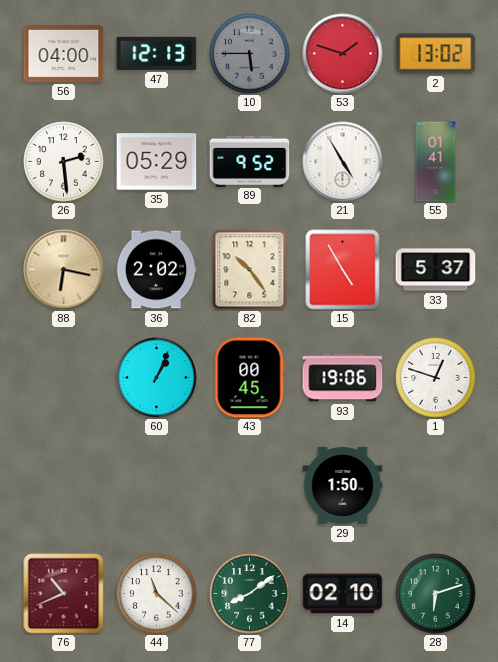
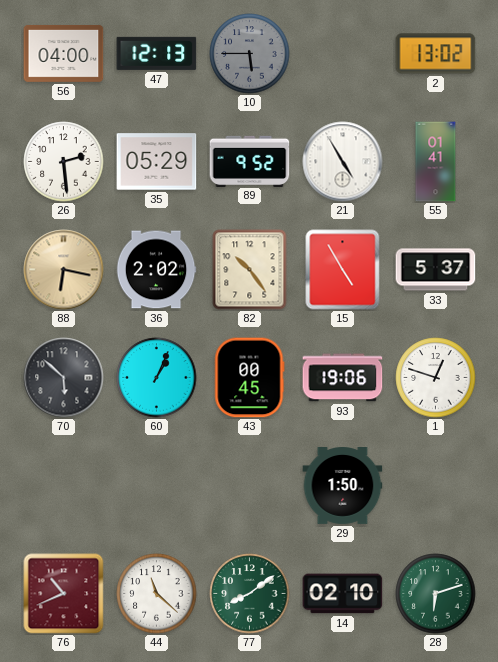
53: 1:48 -> none (343, 54)
70: none -> 5:52 (64, 378)
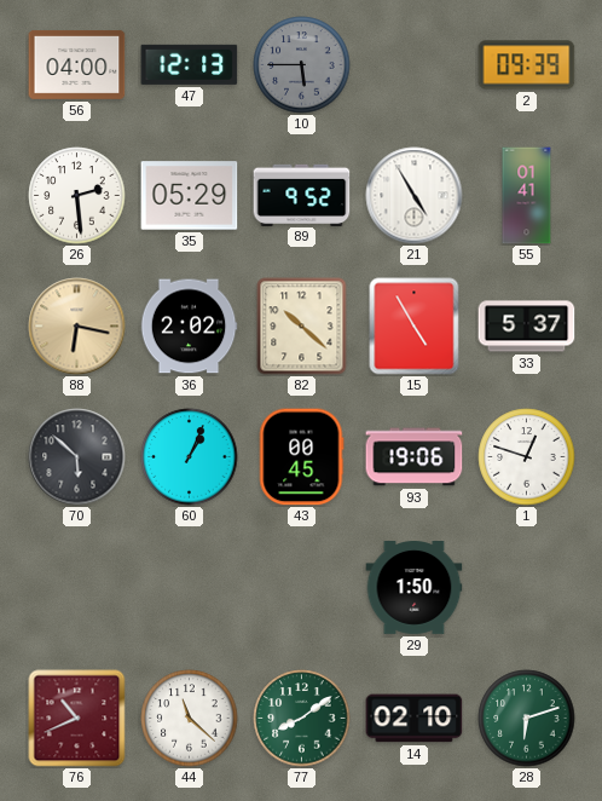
2: 13:02 -> 09:39 (527, 65)
82: 10:24 -> 10:22 (302, 327)
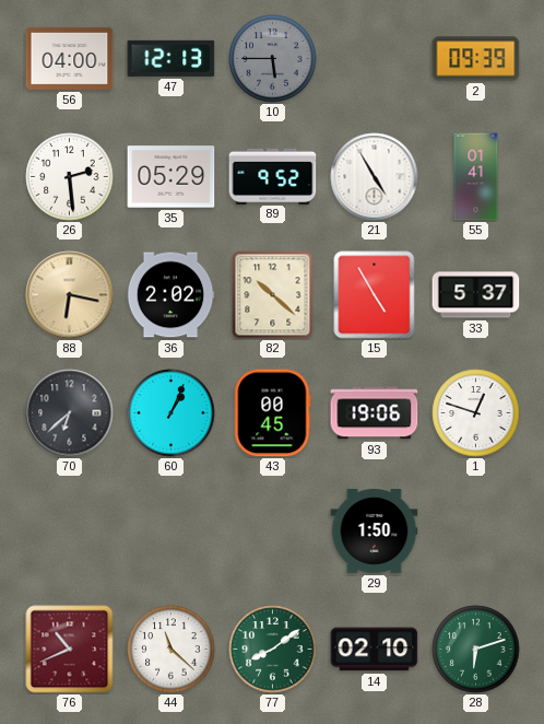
70: 5:52 -> 6:38 (70, 413)
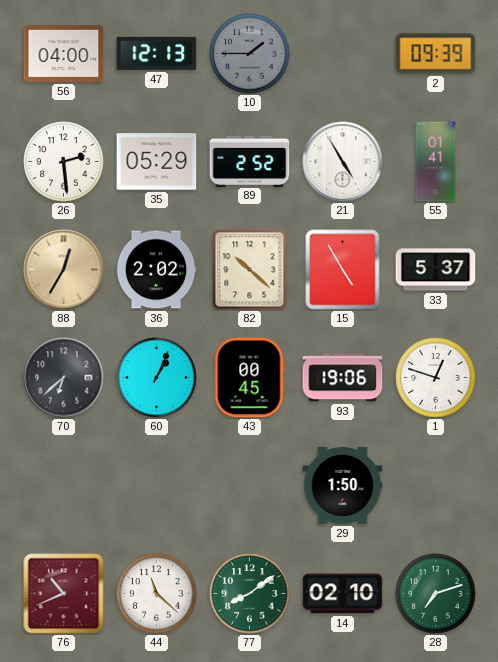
10: 5:45 -> 1:45 (250, 54)
89: 9:52 -> 2:52 (250, 161)
88: 6:17 -> 12:35 (64, 270)
28: 6:12 -> 7:12 (436, 594)
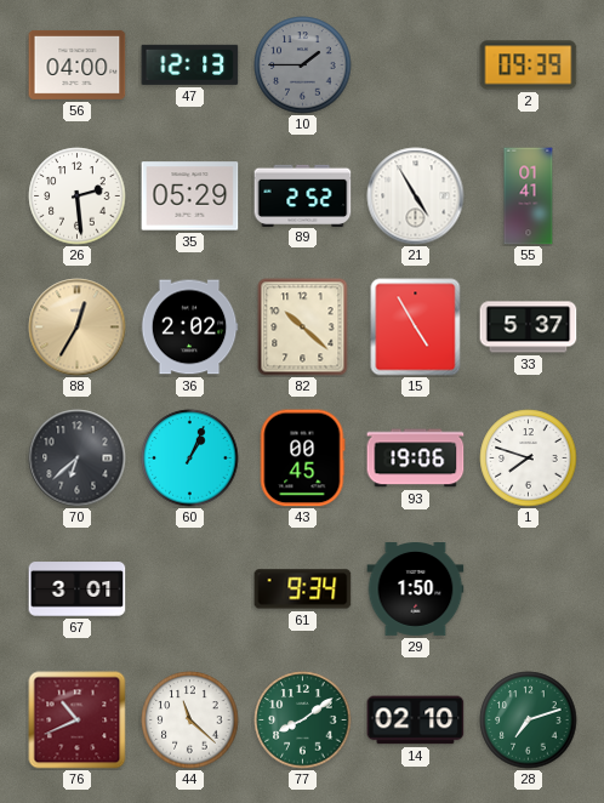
1: 12:48 -> 7:48 (529, 459)
67: none -> 3:01 (78, 590)
61: none -> 9:34 (303, 590)
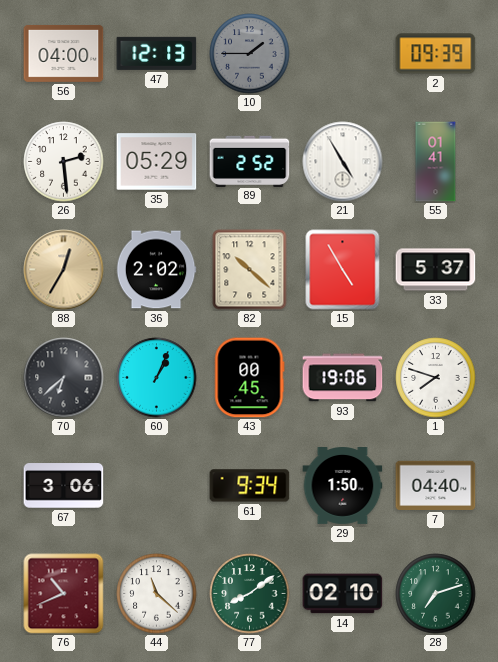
67: 3:01 -> 3:06 (64, 486)
7: none -> 04:40 (436, 485)
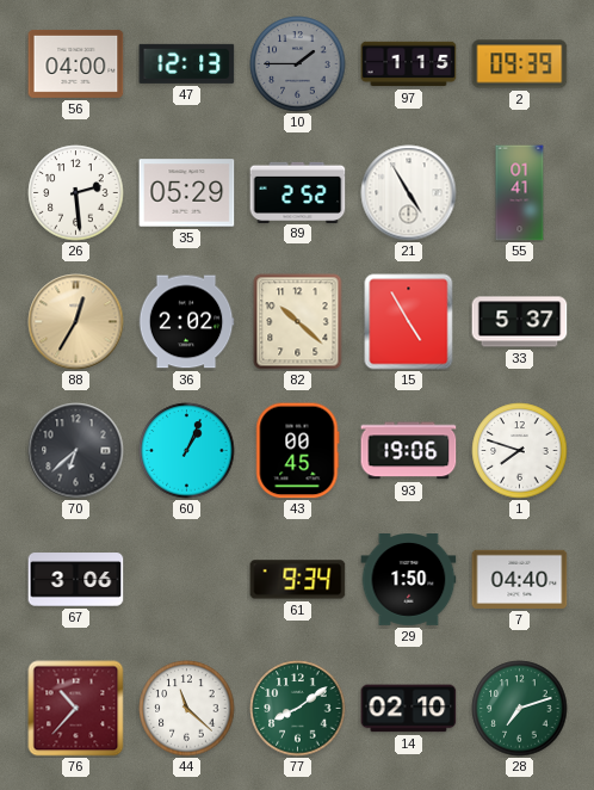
97: none -> 1:15 (409, 64)
76: 10:41 -> 10:37 (76, 709)
